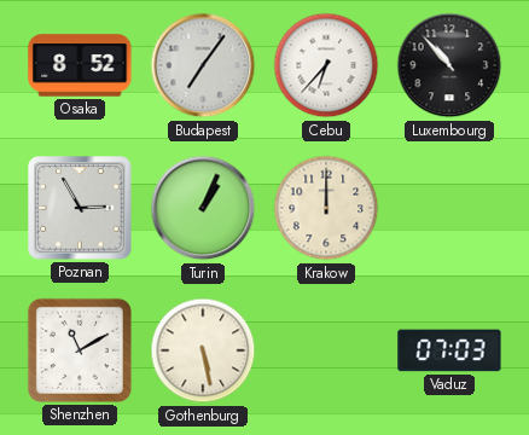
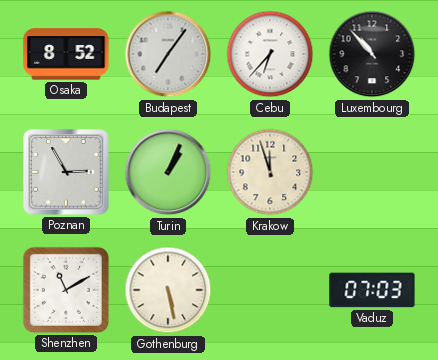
Krakow: 12:00 -> 11:57 (270, 172)
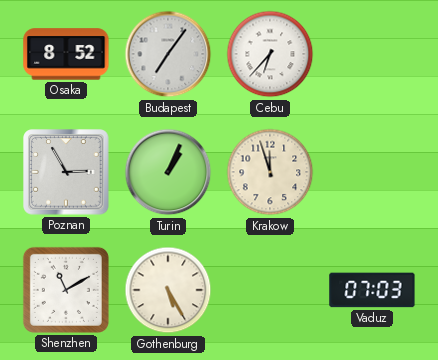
Luxembourg: 10:53 -> none (372, 54)
Gothenburg: 5:28 -> 5:25 (168, 290)
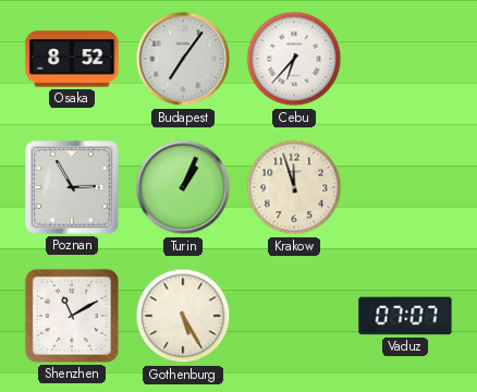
Vaduz: 07:03 -> 07:07 (405, 316)
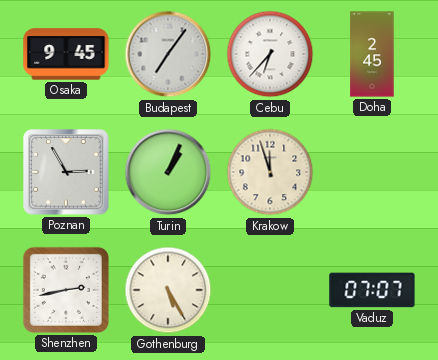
Osaka: 8:52 -> 9:45 (66, 54)
Doha: none -> 2:45 (372, 54)
Shenzhen: 11:10 -> 2:43 (66, 290)
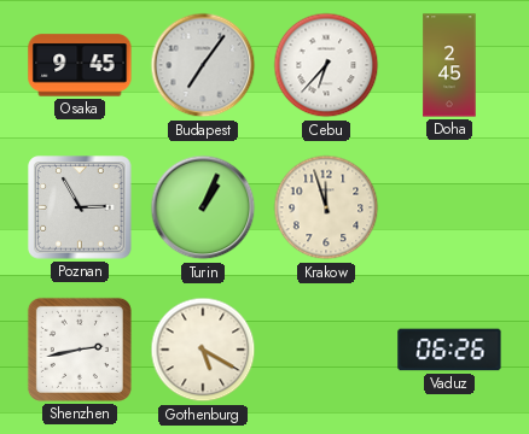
Gothenburg: 5:25 -> 5:20 (203, 350)
Vaduz: 07:07 -> 06:26 (449, 350)
